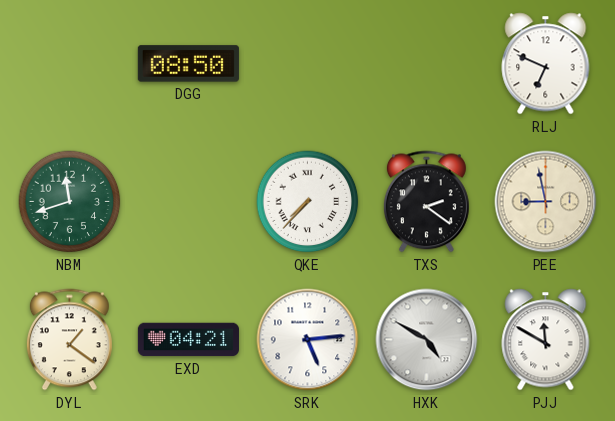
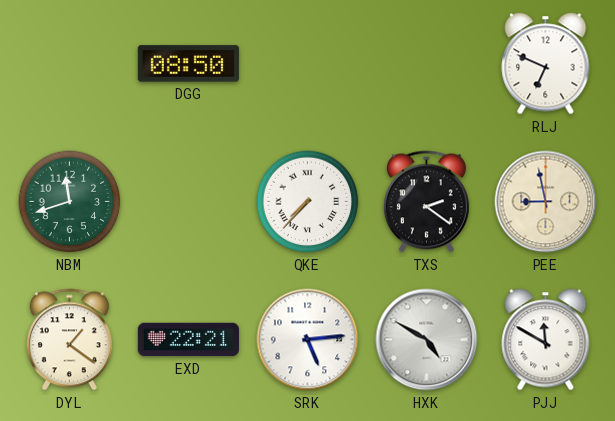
EXD: 04:21 -> 22:21 (188, 340)
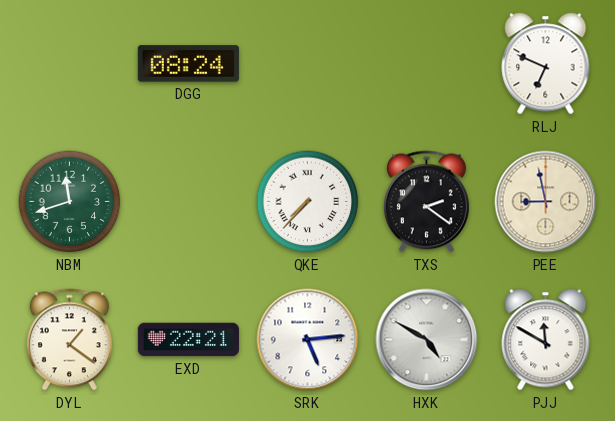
DGG: 08:50 -> 08:24 (188, 64)
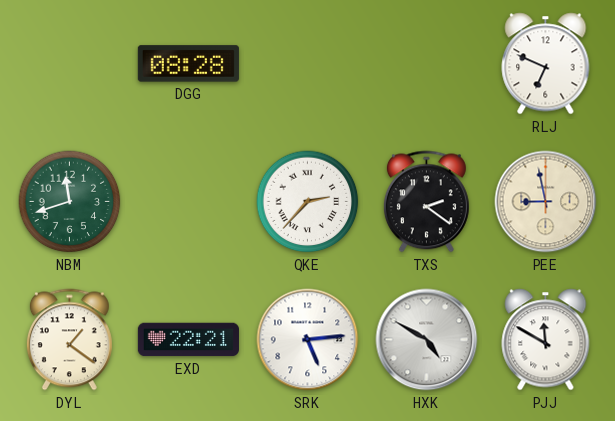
DGG: 08:24 -> 08:28 (188, 64)
QKE: 7:37 -> 2:37 (308, 202)
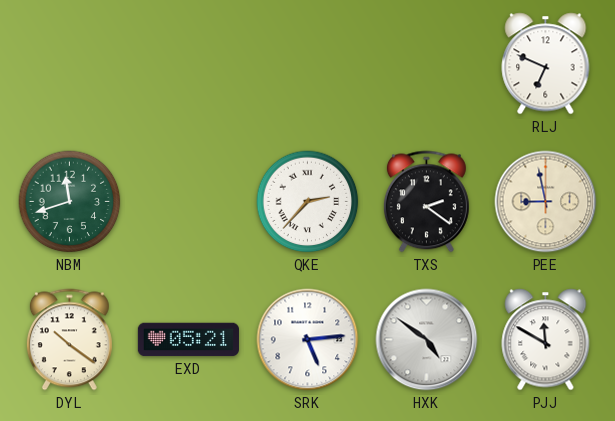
DGG: 08:28 -> none (188, 64)
DYL: 1:21 -> 10:21 (69, 340)
EXD: 22:21 -> 05:21 (188, 340)
HXK: 4:50 -> 4:51 (427, 340)
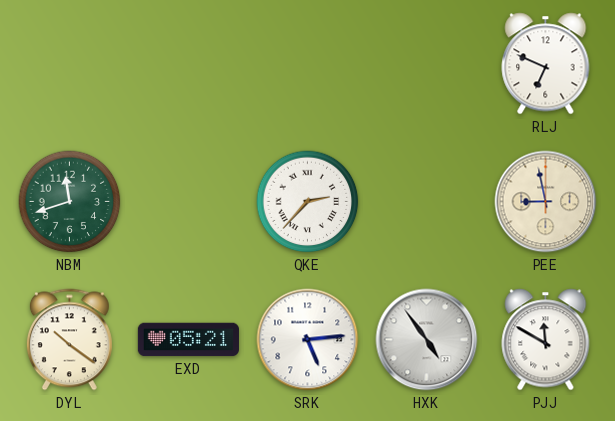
TXS: 2:21 -> none (426, 202)
HXK: 4:51 -> 4:54 (427, 340)
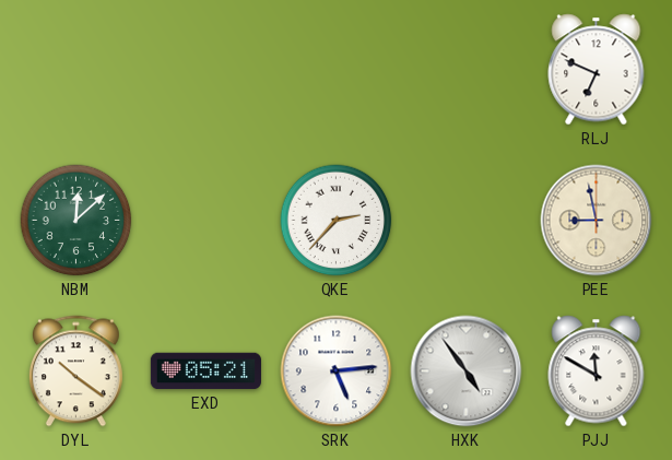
NBM: 11:42 -> 12:08 (76, 221)
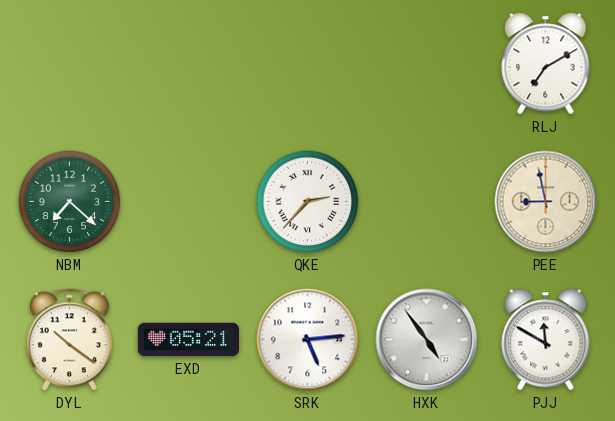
RLJ: 6:49 -> 7:10 (546, 64)
NBM: 12:08 -> 7:22 (70, 202)
